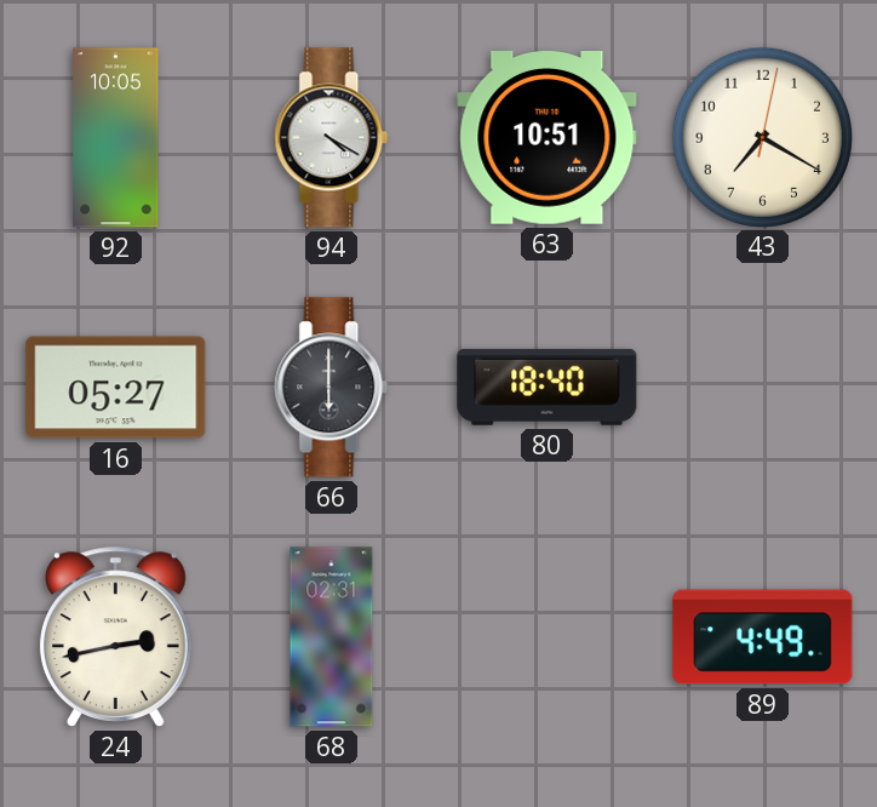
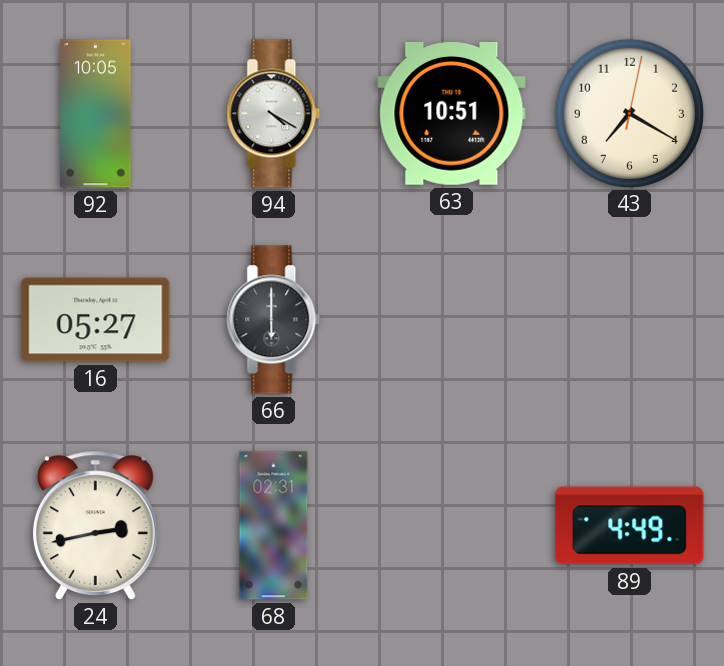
80: 18:40 -> none (548, 387)
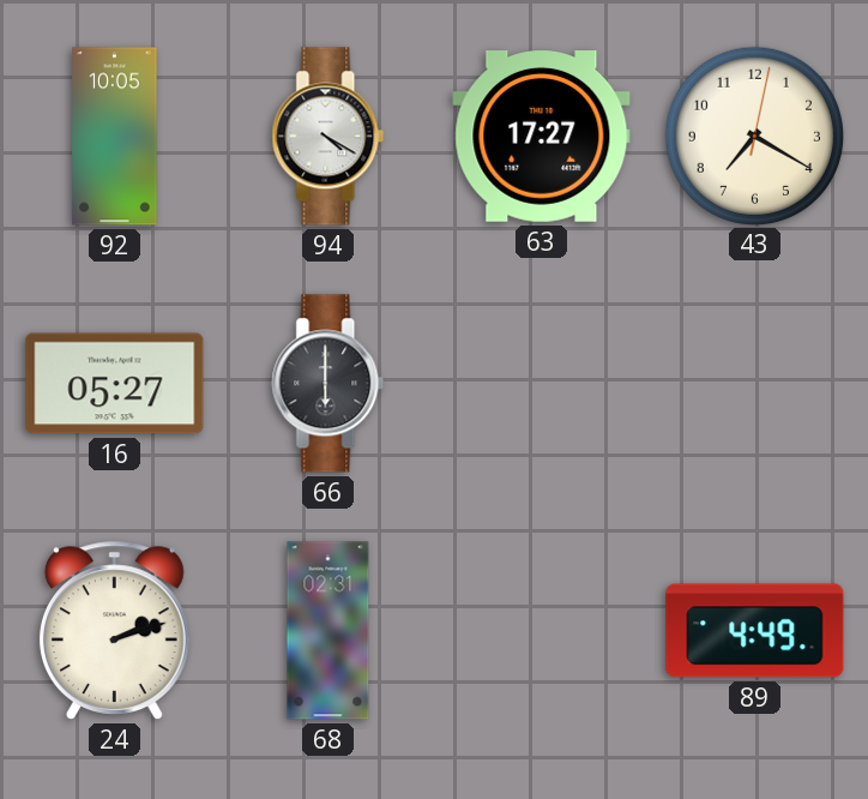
63: 10:51 -> 17:27 (542, 137)
24: 2:43 -> 2:12 (114, 630)
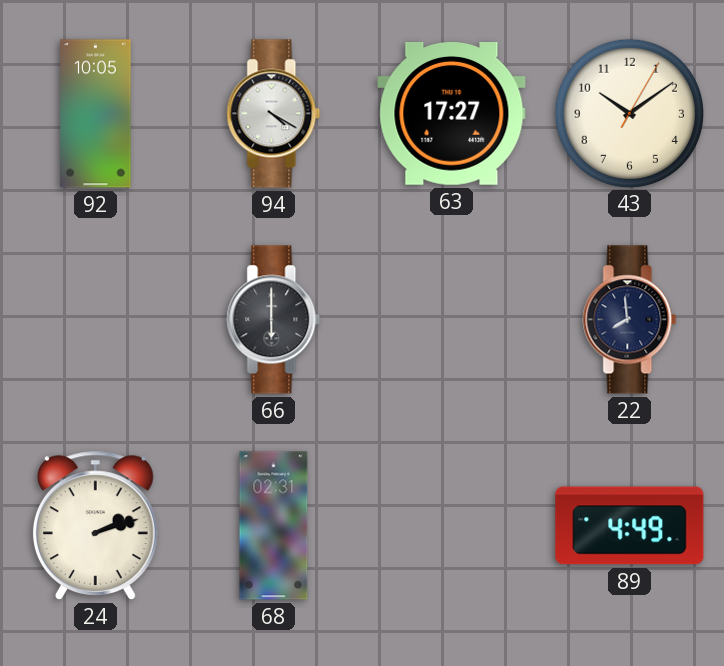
43: 7:20 -> 10:09 (629, 113)
16: 05:27 -> none (115, 384)
22: none -> 7:59 (630, 320)
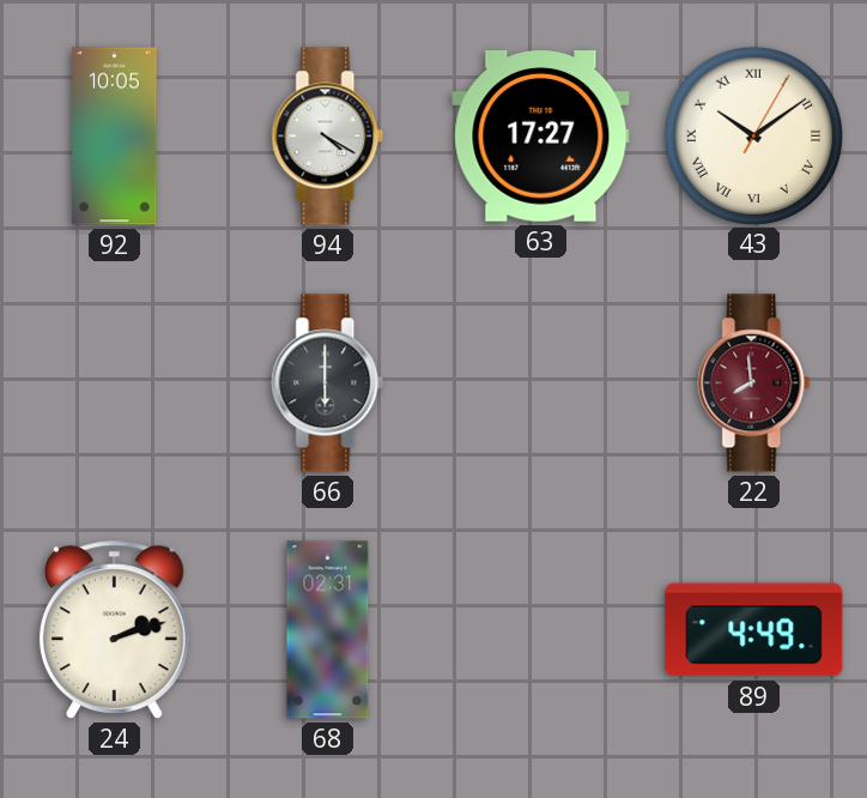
43 numerals: Arabic -> Roman (753, 135)
22 dial: navy -> burgundy (754, 383)
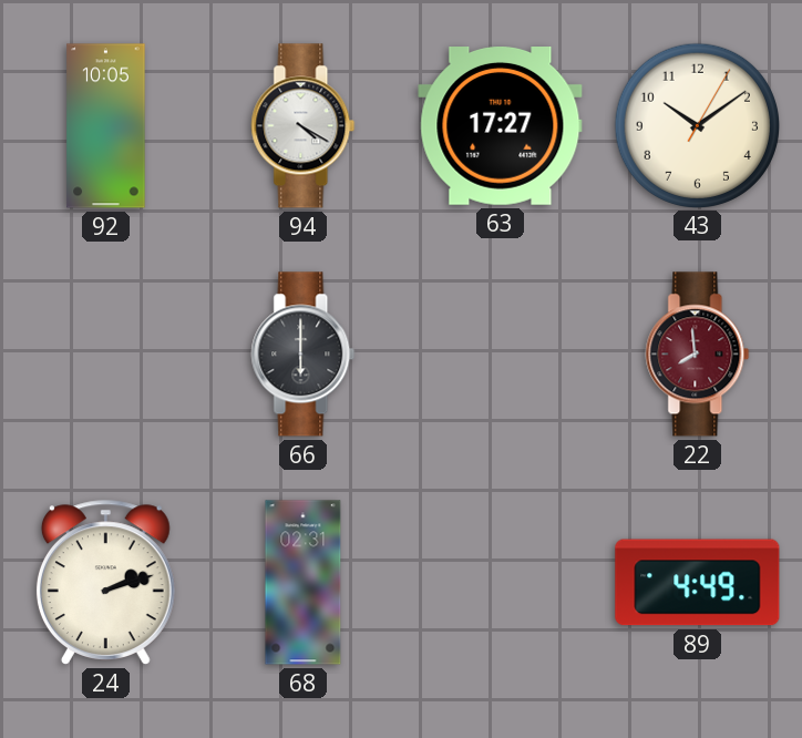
43 numerals: Roman -> Arabic (697, 125)
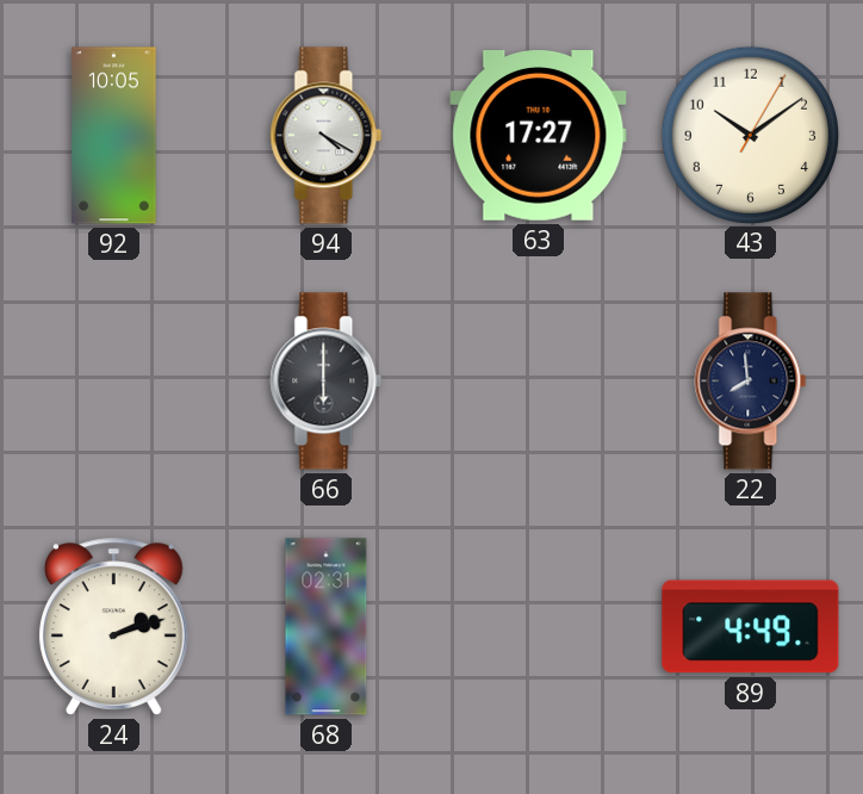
22 dial: burgundy -> navy (751, 382)
